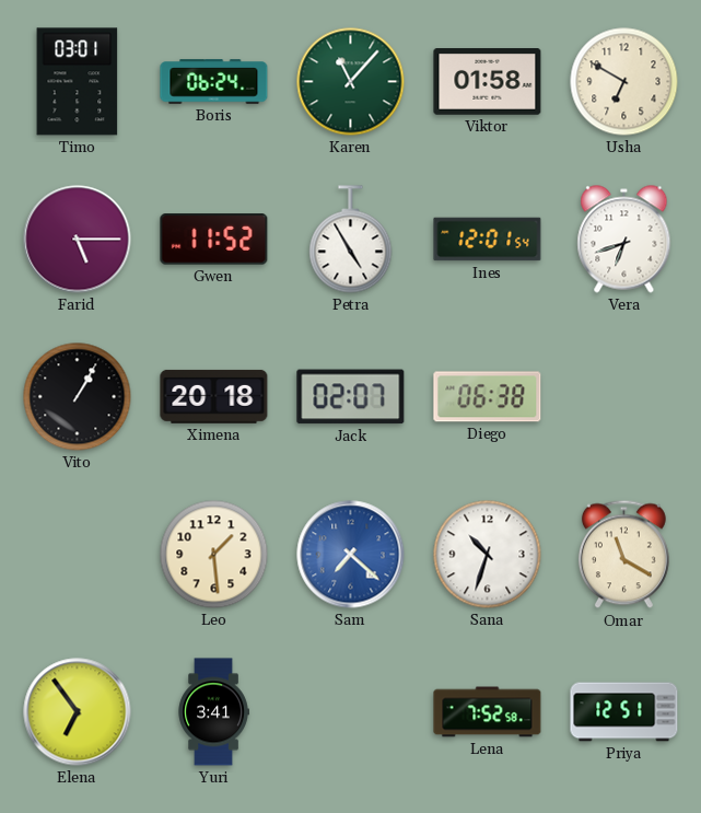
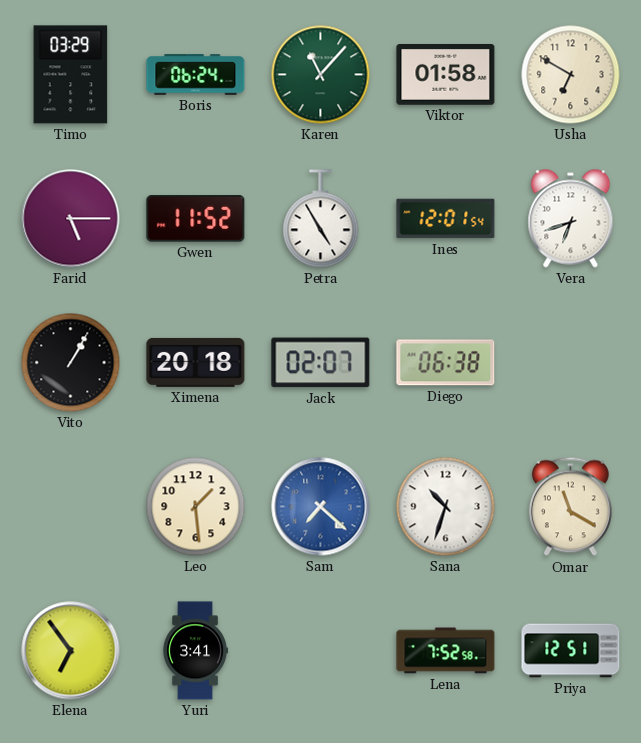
Timo: 03:01 -> 03:29 (71, 75)
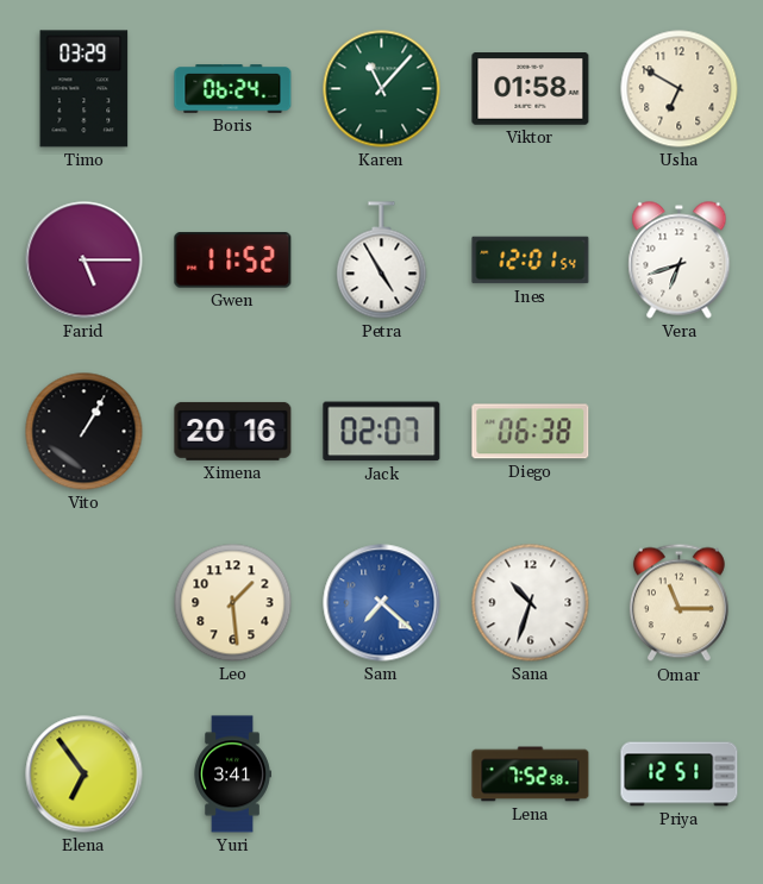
Ximena: 20:18 -> 20:16 (233, 431)
Omar: 11:20 -> 11:15 (678, 603)
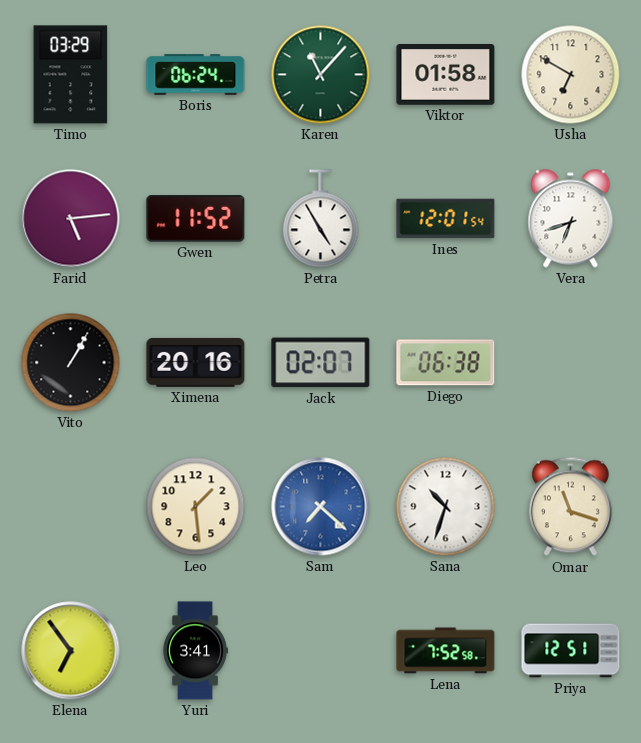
Farid: 5:15 -> 5:14 (71, 219)
Omar: 11:15 -> 11:18 (570, 507)
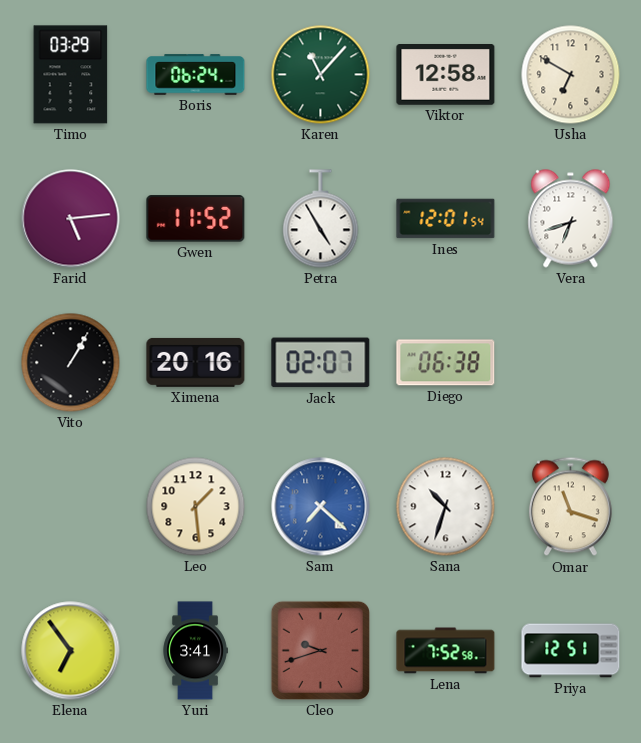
Viktor: 01:58 -> 12:58 (446, 75)
Cleo: none -> 9:42 (320, 650)
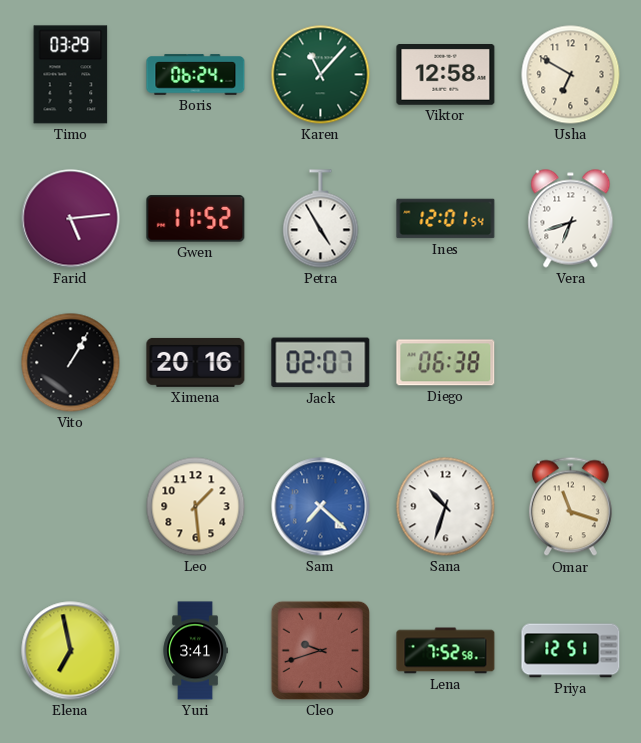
Elena: 6:54 -> 6:58 (71, 651)
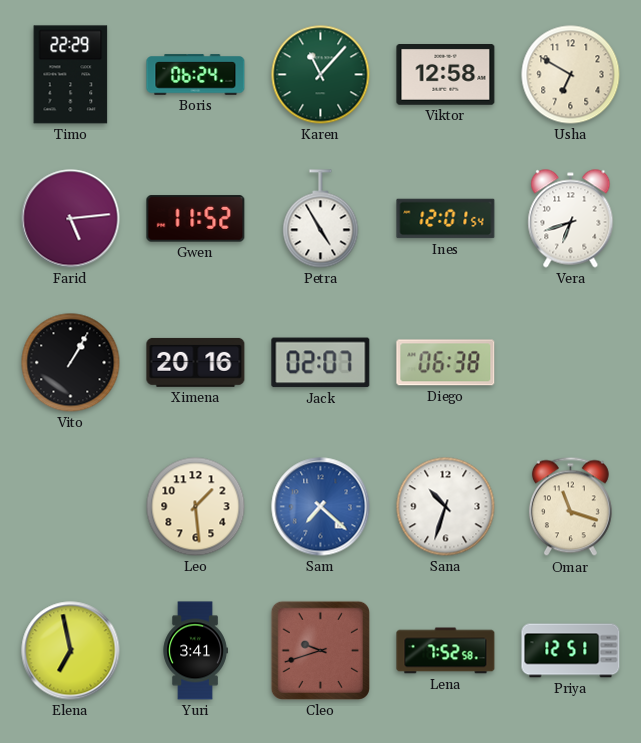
Timo: 03:29 -> 22:29 (71, 75)
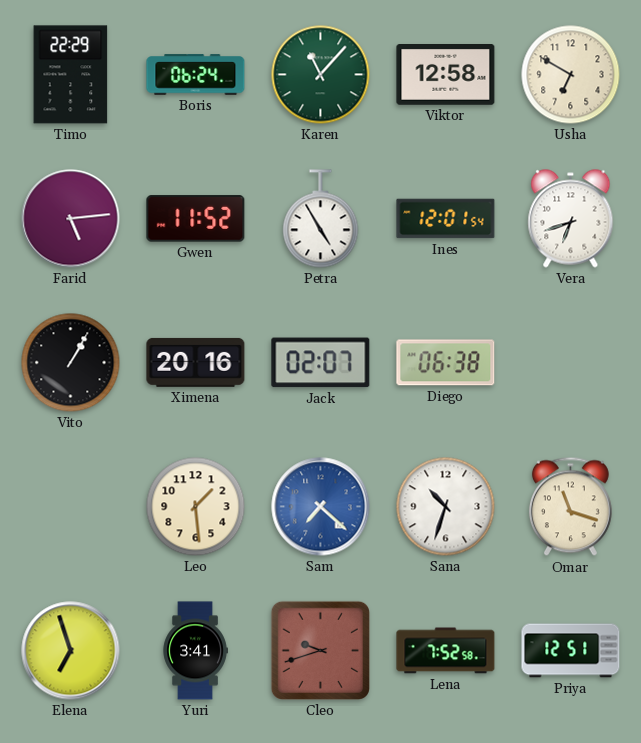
Elena: 6:58 -> 6:57 (71, 651)
